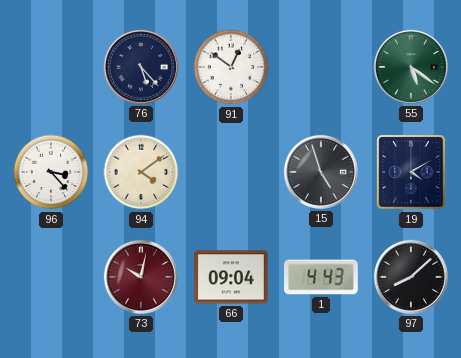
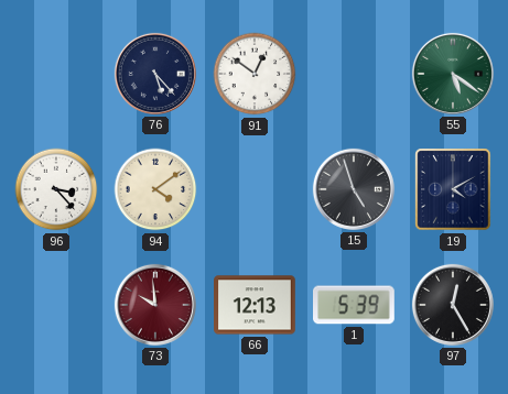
73: 10:02 -> 9:59 (155, 305)
66: 09:04 -> 12:13 (256, 305)
1: 4:43 -> 5:39 (355, 305)
97: 8:08 -> 12:25 (453, 305)
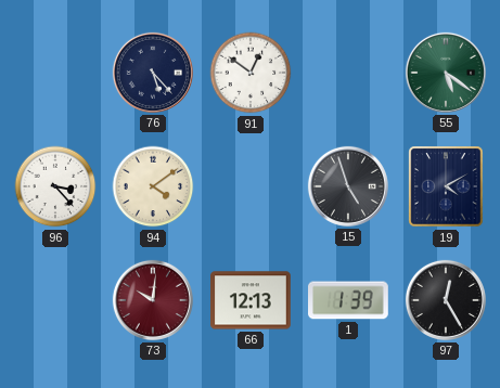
73: 9:59 -> 10:01 (153, 300)
1: 5:39 -> 1:39 (349, 300)
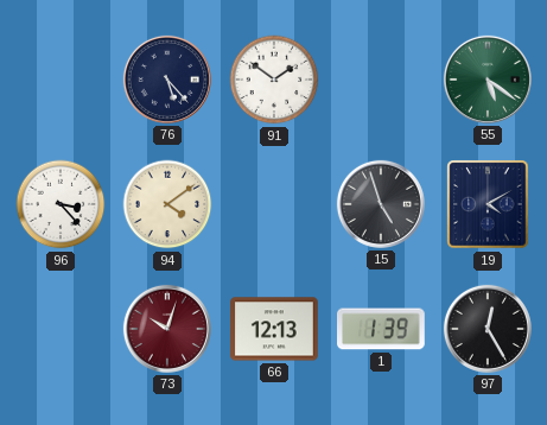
91: 12:51 -> 1:51 (274, 80)
73: 10:01 -> 10:03 (167, 329)
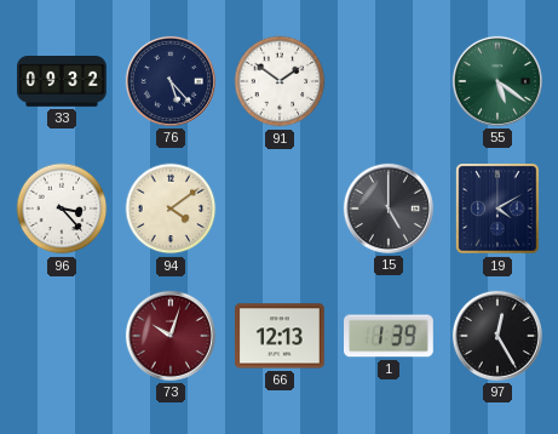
33: none -> 09:32 (63, 82)
15: 4:57 -> 5:00 (389, 209)
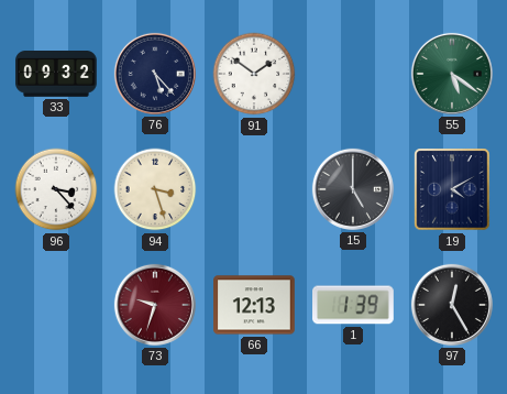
94: 4:09 -> 3:27 (155, 189)
73: 10:03 -> 9:33 (155, 305)
